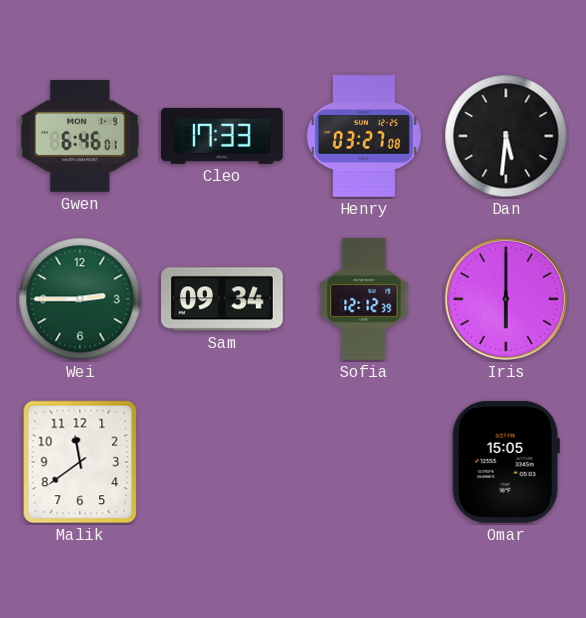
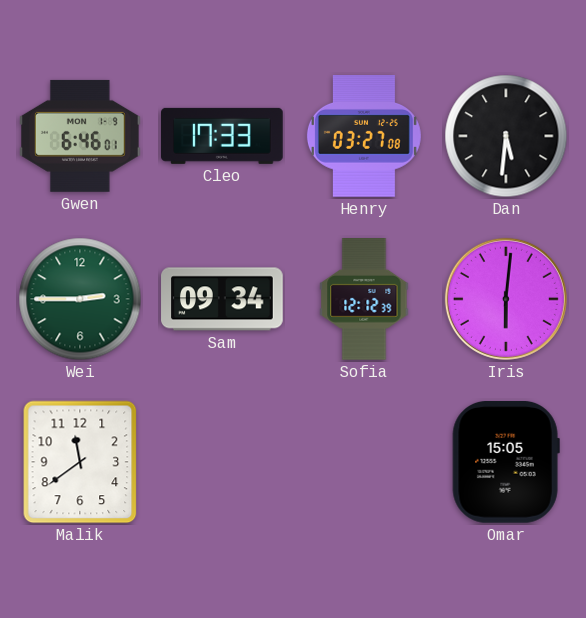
Iris: 6:00 -> 6:01 (506, 299)
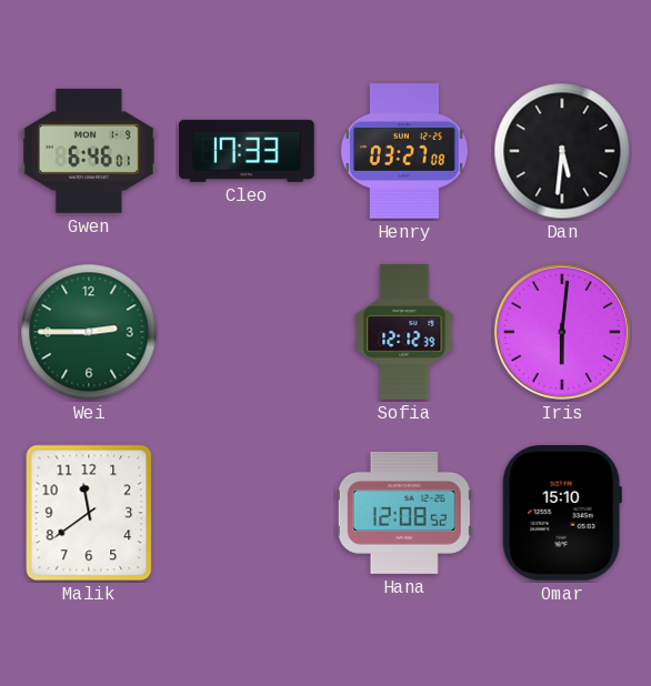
Sam: 09:34 -> none (222, 299)
Hana: none -> 12:08 (404, 513)
Omar: 15:05 -> 15:10 (562, 514)
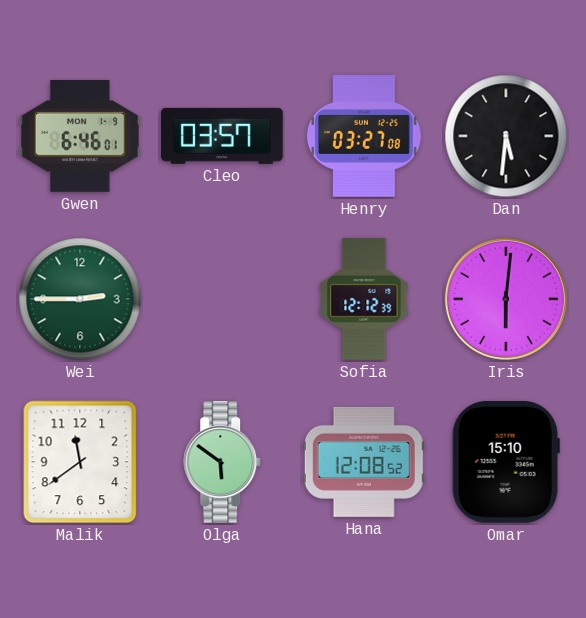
Cleo: 17:33 -> 03:57 (223, 136)
Olga: none -> 5:51 (223, 462)
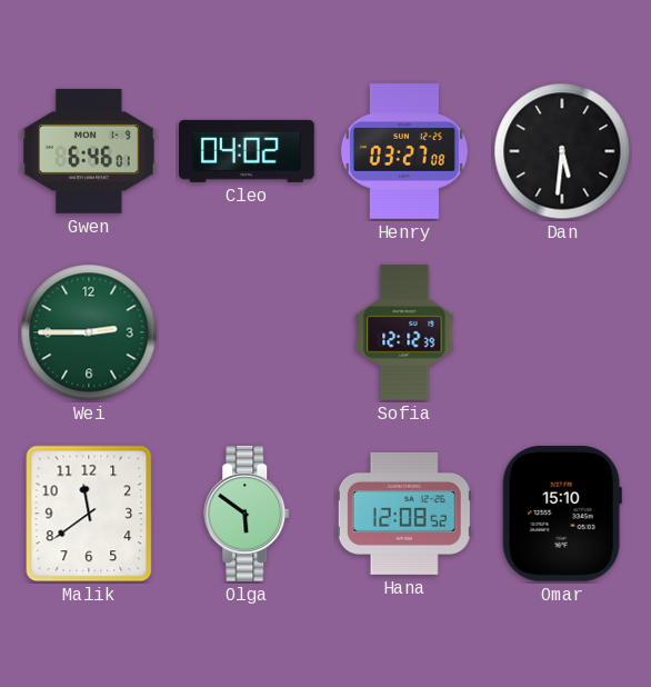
Cleo: 03:57 -> 04:02 (248, 151)
Iris: 6:01 -> none (506, 299)
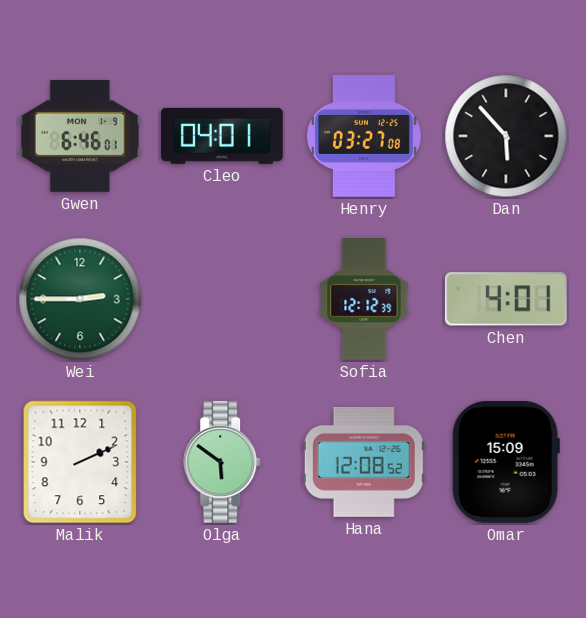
Cleo: 04:02 -> 04:01 (223, 136)
Dan: 5:31 -> 5:53 (506, 136)
Chen: none -> 4:01 (506, 299)
Malik: 11:39 -> 2:11 (80, 462)
Omar: 15:10 -> 15:09 (506, 463)
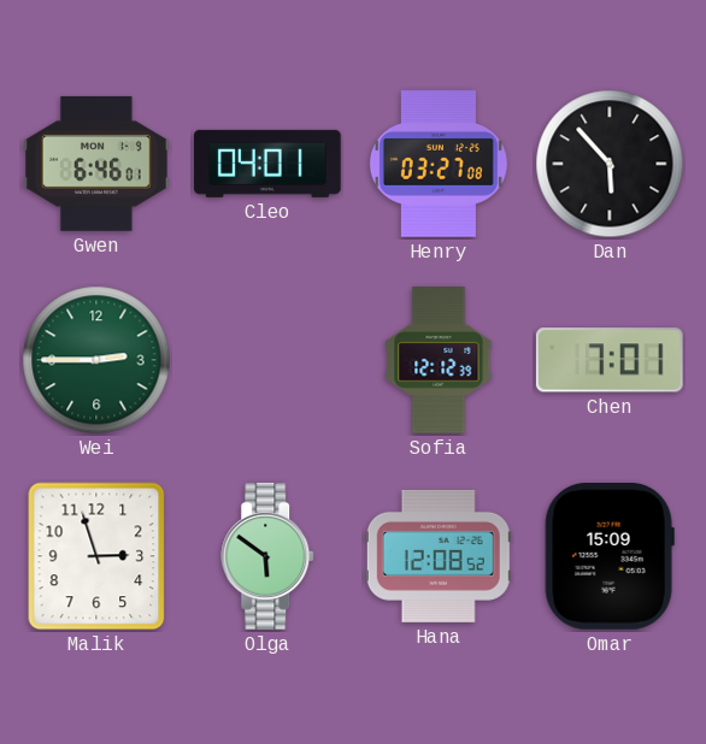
Chen: 4:01 -> 7:01 (610, 360)
Malik: 2:11 -> 2:57 (96, 556)
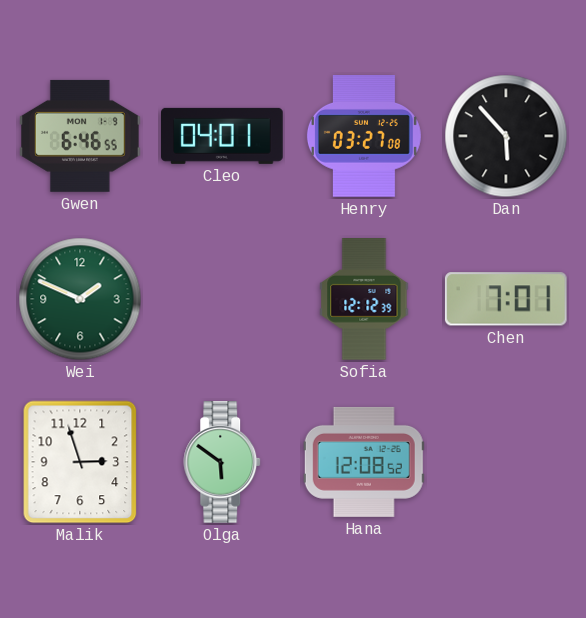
Gwen: 6:46:01 -> 6:46:55 (81, 136)
Wei: 2:45 -> 1:49 (80, 299)
Omar: 15:09 -> none (610, 557)
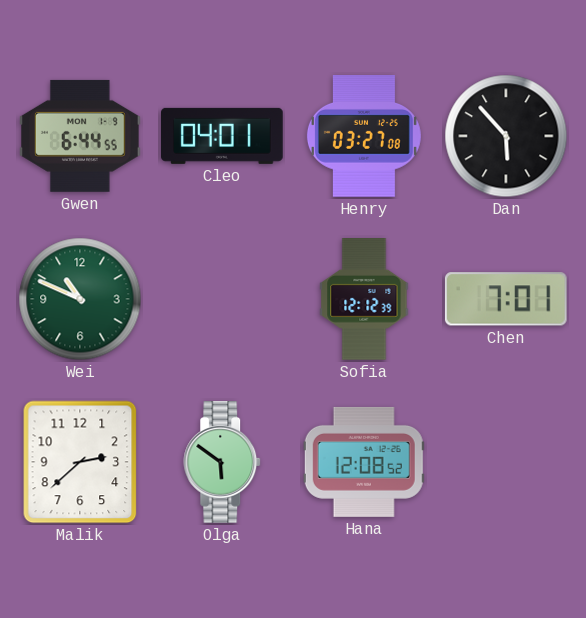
Gwen: 6:46 -> 6:44 (81, 136)
Wei: 1:49 -> 10:49 (80, 299)
Malik: 2:57 -> 2:38 (80, 462)
